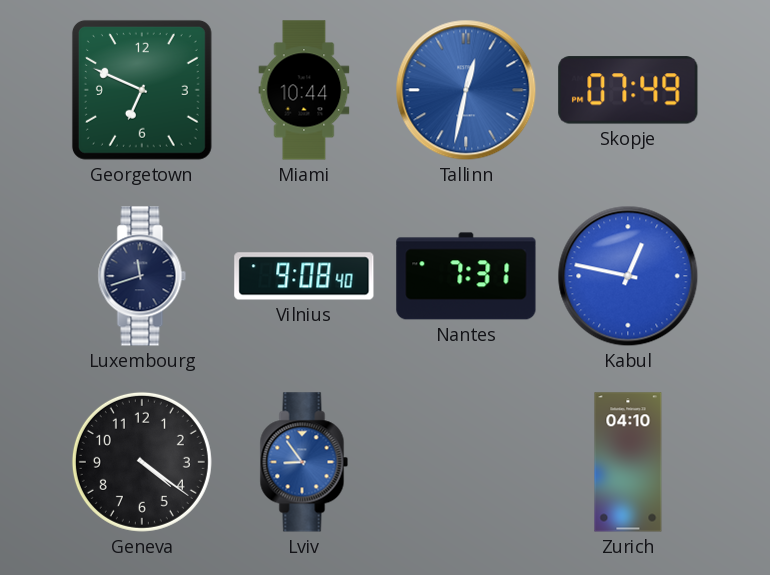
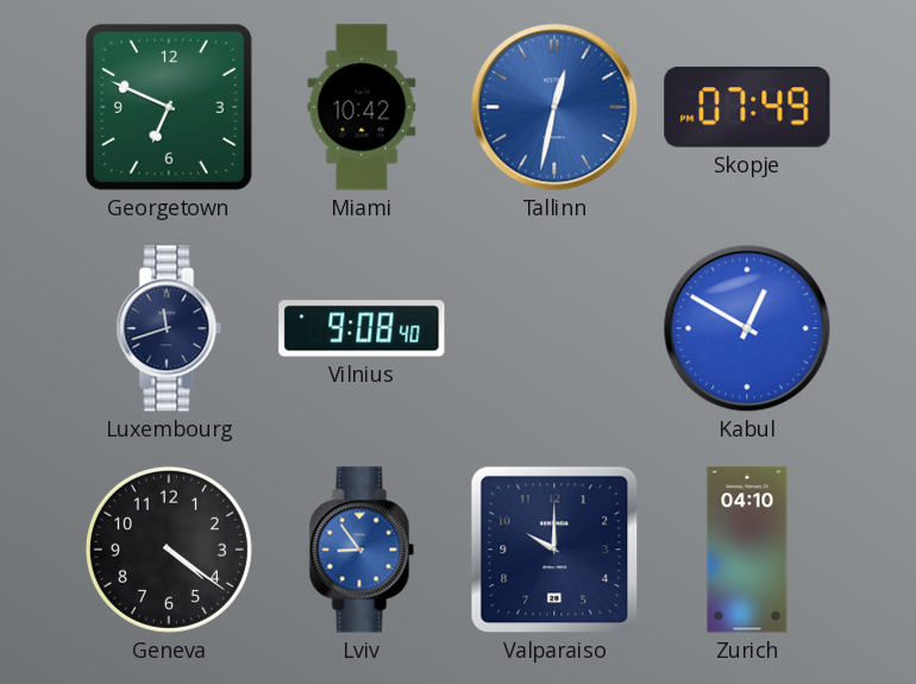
Miami: 10:44 -> 10:42 (362, 107)
Nantes: 7:31 -> none (466, 276)
Kabul: 12:47 -> 12:50 (747, 328)
Valparaiso: none -> 10:00 (554, 550)
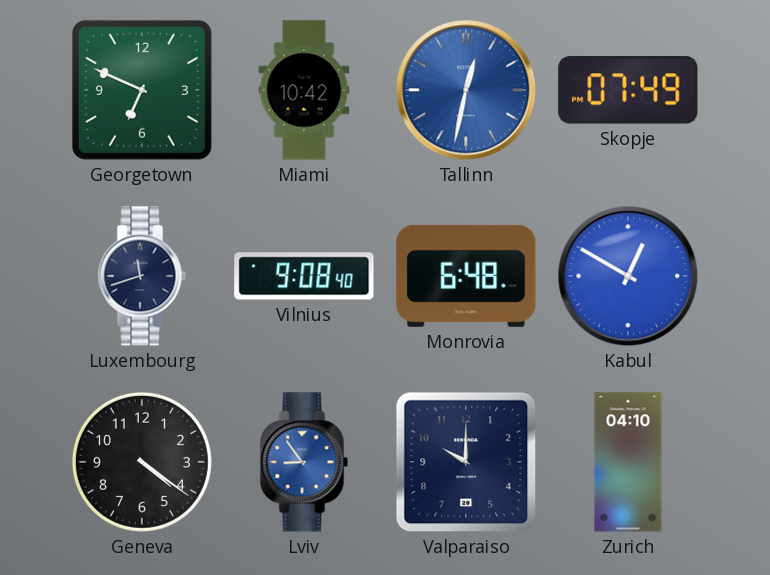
Monrovia: none -> 6:48 (466, 276)
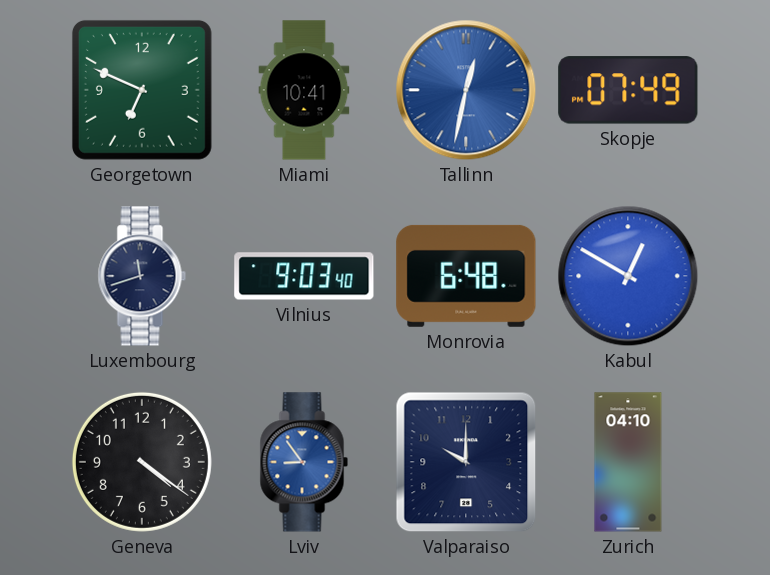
Miami: 10:42 -> 10:41 (304, 90)
Vilnius: 9:08 -> 9:03 (304, 276)
